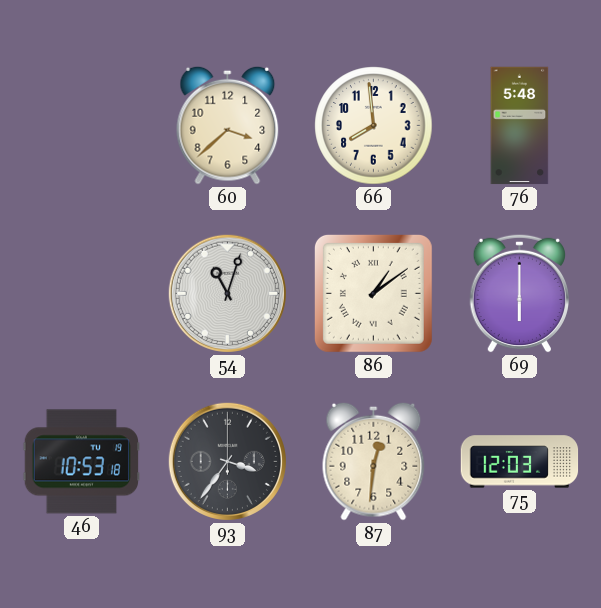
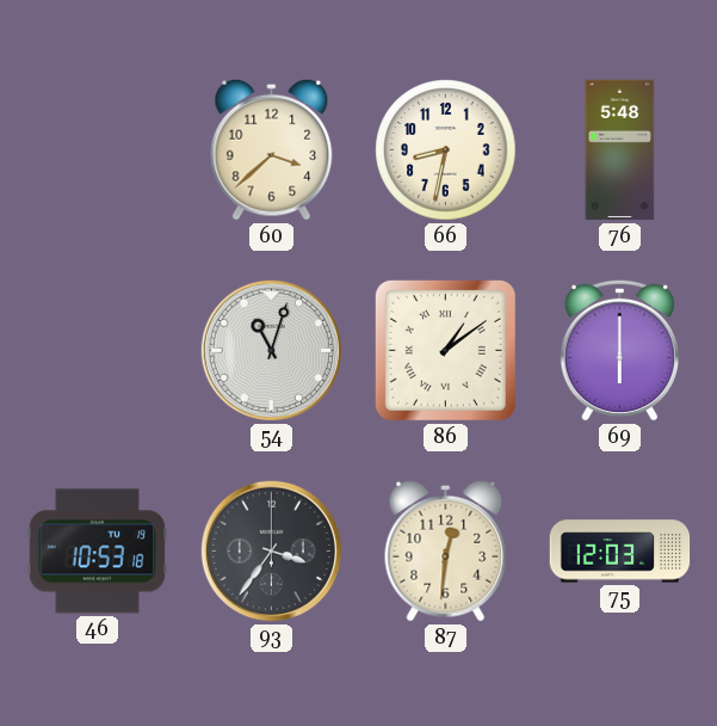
66: 7:59 -> 8:32 (446, 150)
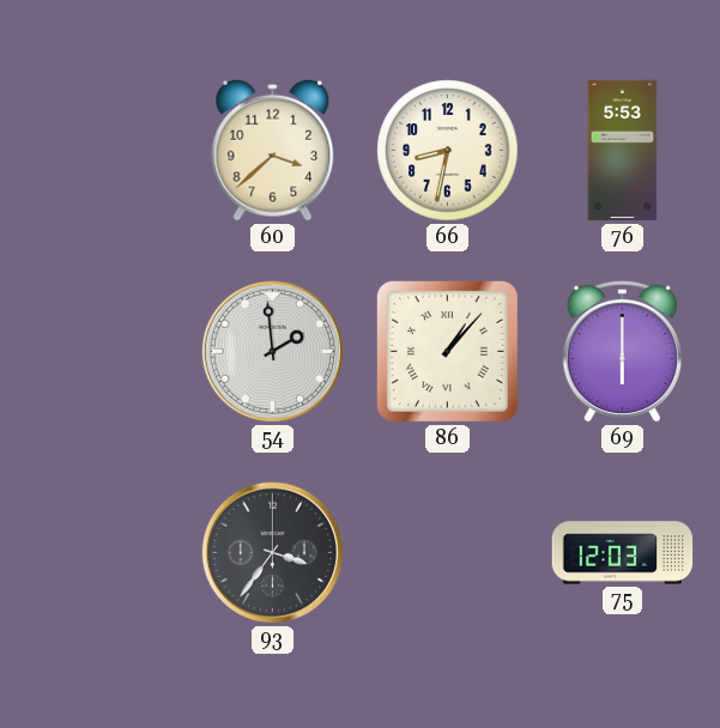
76: 5:48 -> 5:53 (623, 151)
54: 11:03 -> 1:59 (272, 351)
86: 1:09 -> 1:07 (447, 351)
46: 10:53 -> none (98, 552)
87: 12:31 -> none (446, 550)
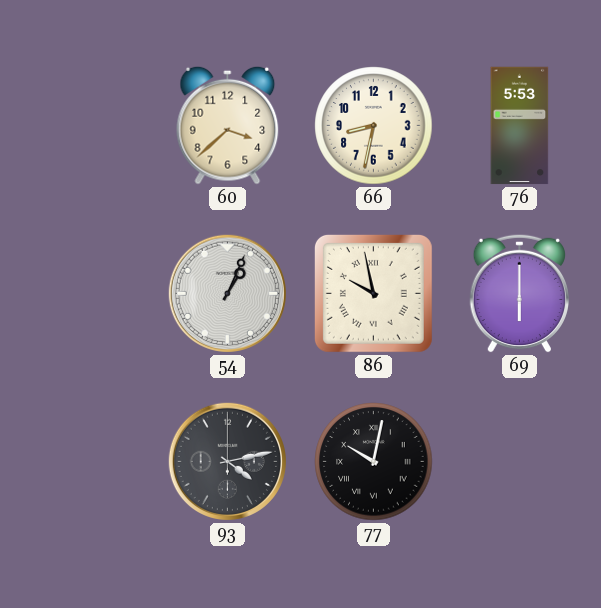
54: 1:59 -> 1:04 (227, 293)
86: 1:07 -> 9:58 (373, 293)
93: 3:36 -> 4:13 (227, 461)
77: none -> 10:02 (374, 462)
75: 12:03 -> none (623, 553)
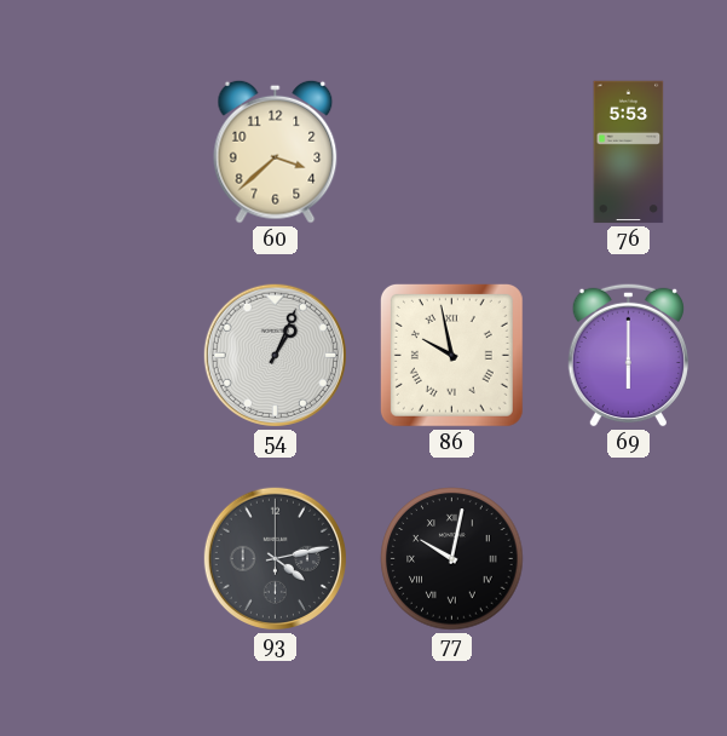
66: 8:32 -> none (374, 126)
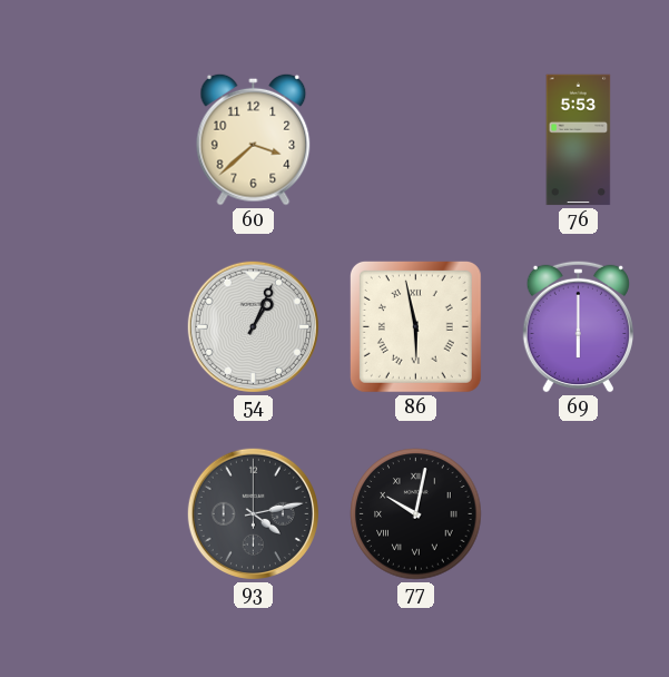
86: 9:58 -> 5:58 (415, 326)
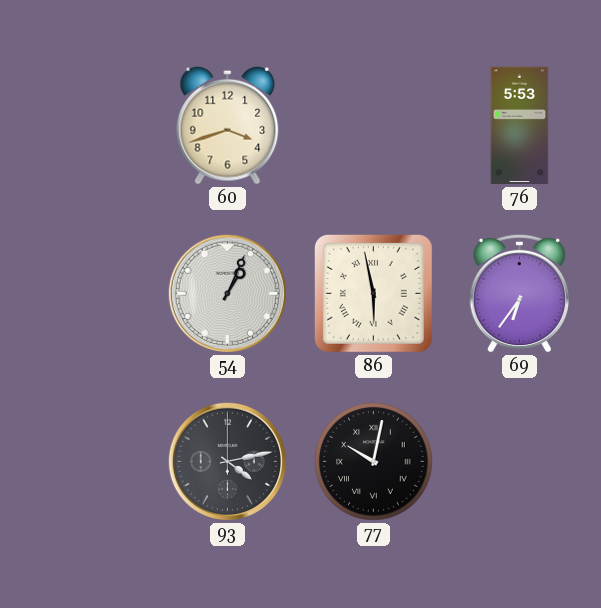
60: 3:38 -> 3:42 (228, 125)
69: 6:00 -> 6:36 (519, 293)
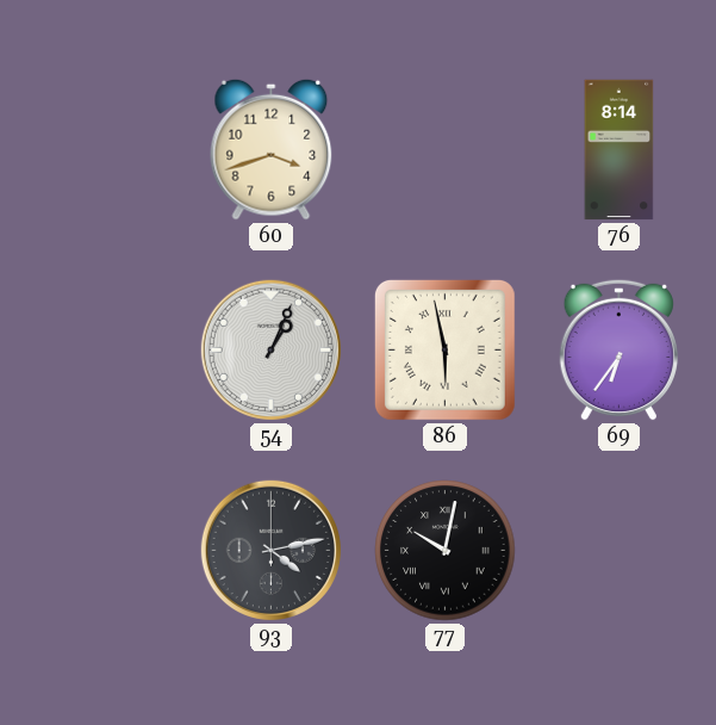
76: 5:53 -> 8:14 (620, 150)
